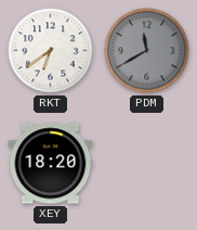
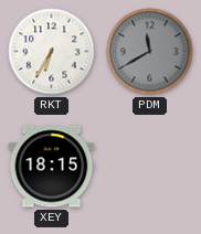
RKT: 6:39 -> 6:35 (52, 52)
XEY: 18:20 -> 18:15 (52, 167)
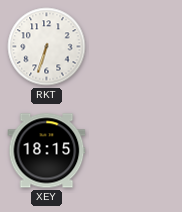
RKT: 6:35 -> 6:33 (47, 47)
PDM: 11:40 -> none (150, 52)
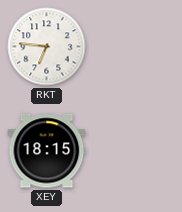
RKT: 6:33 -> 6:46 (47, 47)
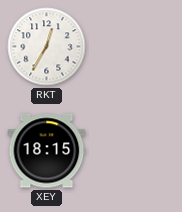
RKT: 6:46 -> 12:35 (47, 47)
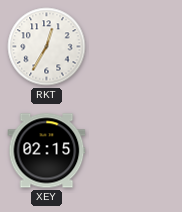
XEY: 18:15 -> 02:15 (47, 151)
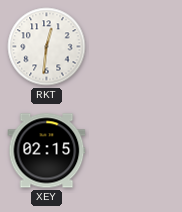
RKT: 12:35 -> 12:31 (47, 47)
